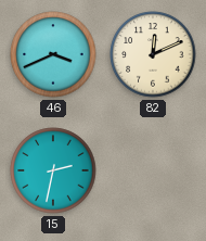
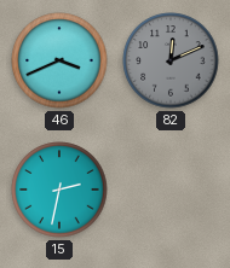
82 dial: cream -> grey (171, 60)
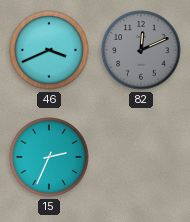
15: 2:32 -> 2:34 (49, 157)
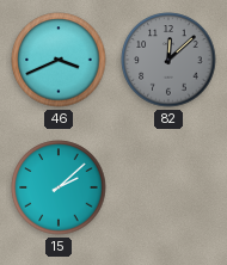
82: 12:11 -> 12:08 (168, 60)
15: 2:34 -> 2:08 (59, 187)
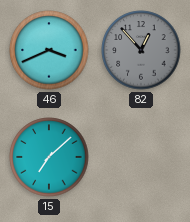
82: 12:08 -> 12:53 (141, 50)
15: 2:08 -> 7:08 (49, 157)
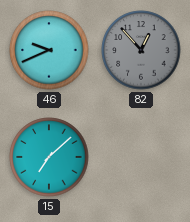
46: 3:41 -> 9:41 (49, 50)
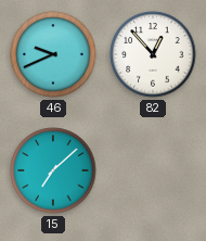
82 dial: grey -> white (153, 54)
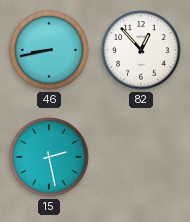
46: 9:41 -> 8:43 (49, 50)
15: 7:08 -> 2:28 (49, 157)
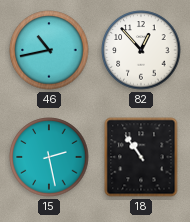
46: 8:43 -> 10:43 (49, 50)
18: none -> 10:54 (141, 157)
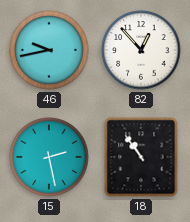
46: 10:43 -> 9:43 (49, 50)
